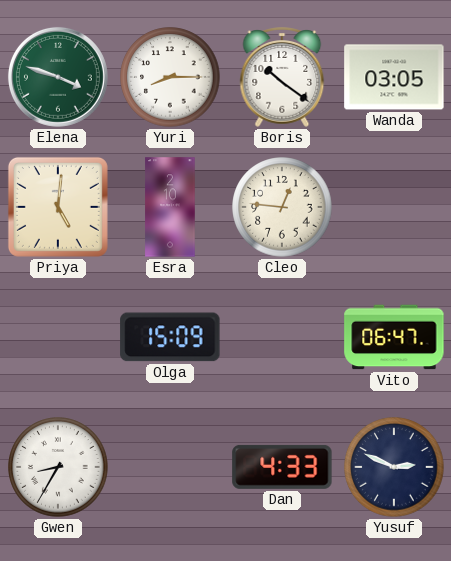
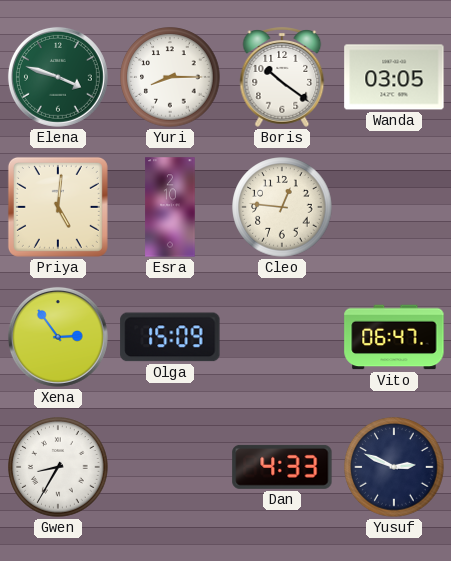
Xena: none -> 2:54 (58, 337)
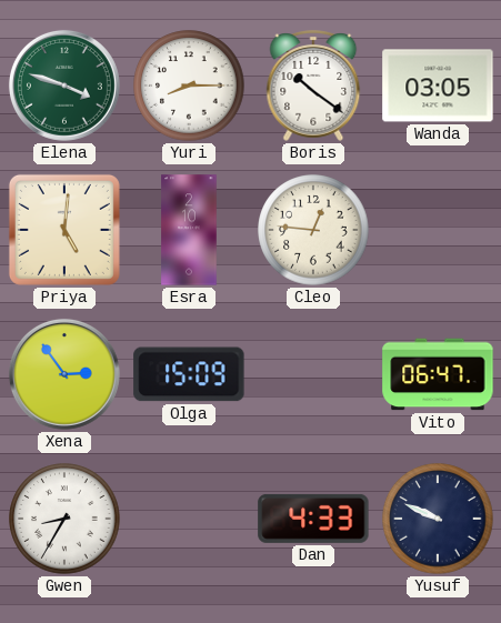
Yusuf: 2:49 -> 9:49 (438, 519)
